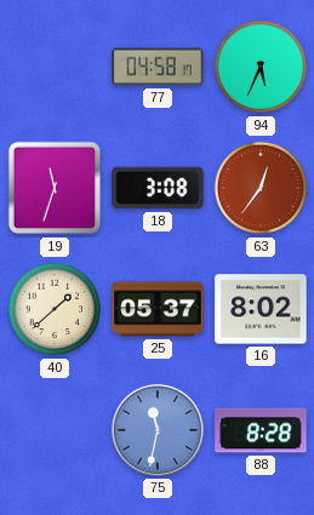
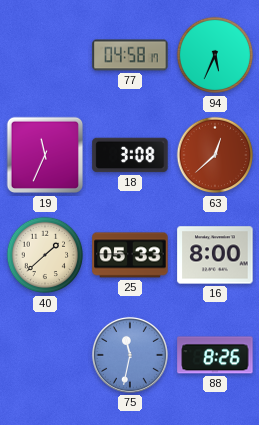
19: 11:33 -> 11:34 (45, 155)
63: 12:36 -> 12:38 (215, 155)
25: 05:37 -> 05:33 (130, 255)
16: 8:02 -> 8:00 (215, 255)
88: 8:28 -> 8:26 (215, 355)
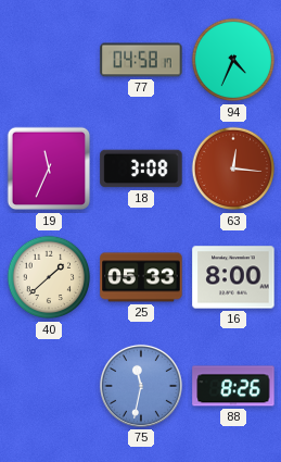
94: 5:34 -> 4:34 (233, 60)
63: 12:38 -> 12:16 (233, 168)
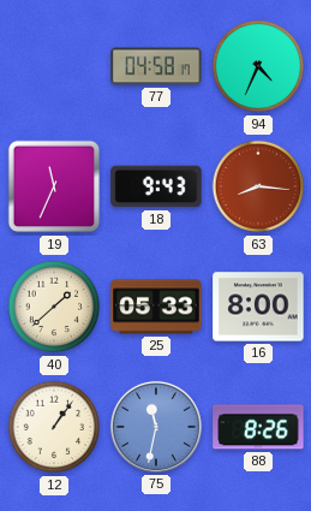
18: 3:08 -> 9:43 (156, 186)
63: 12:16 -> 8:16 (258, 186)
12: none -> 1:06 (54, 427)
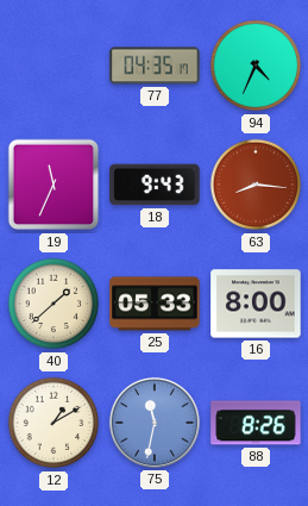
77: 04:58 -> 04:35 (155, 65)
12: 1:06 -> 1:10 (54, 423)
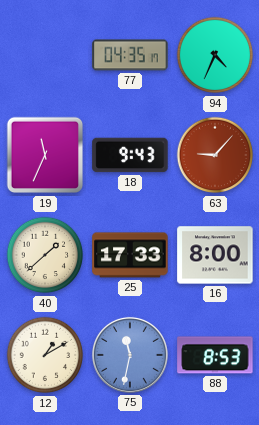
63: 8:16 -> 9:07 (215, 155)
25: 05:33 -> 17:33 (130, 255)
88: 8:26 -> 8:53 (215, 355)
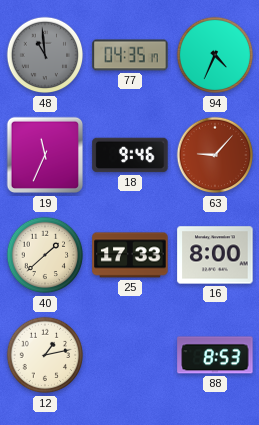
48: none -> 10:59 (45, 55)
18: 9:43 -> 9:46 (130, 155)
12: 1:10 -> 1:13 (45, 355)
75: 11:32 -> none (130, 355)
